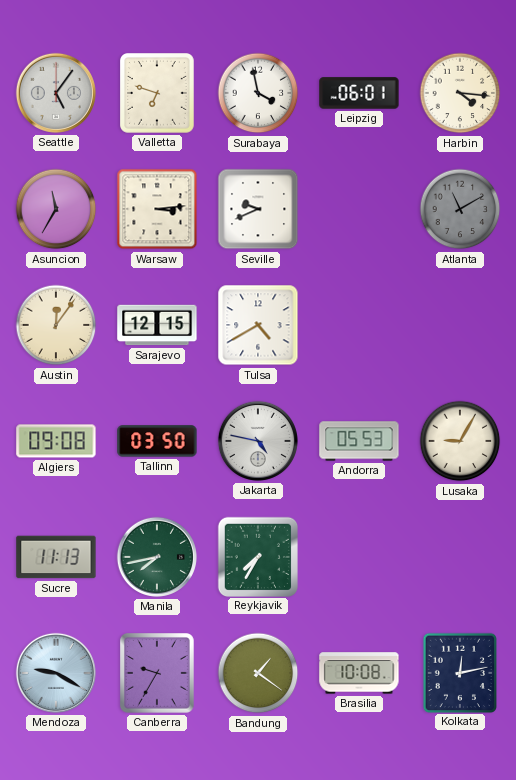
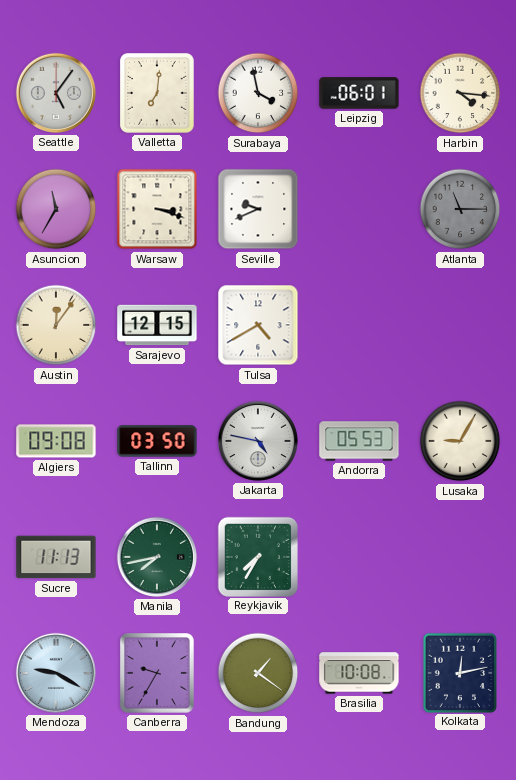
Valletta: 6:48 -> 7:01 (158, 94)
Warsaw: 3:14 -> 3:18 (157, 209)
Atlanta: 11:10 -> 11:15 (460, 209)
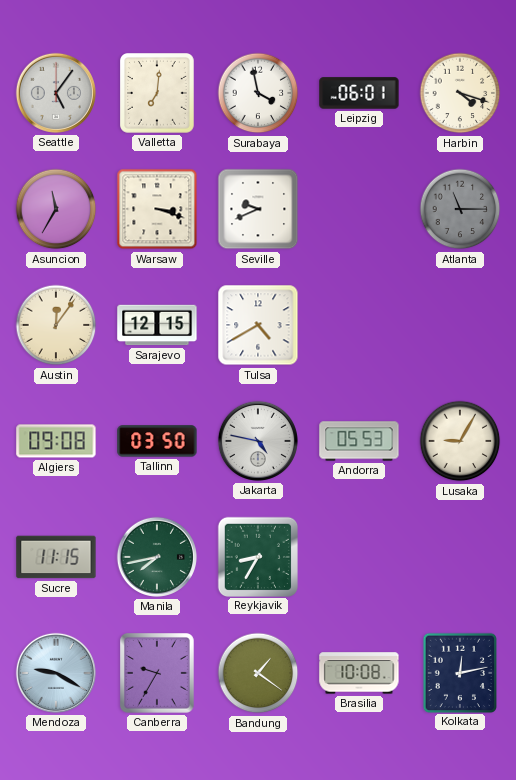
Harbin: 4:16 -> 4:18 (460, 93)
Sucre: 11:13 -> 11:15 (56, 557)
Reykjavik: 7:35 -> 8:35 (257, 556)
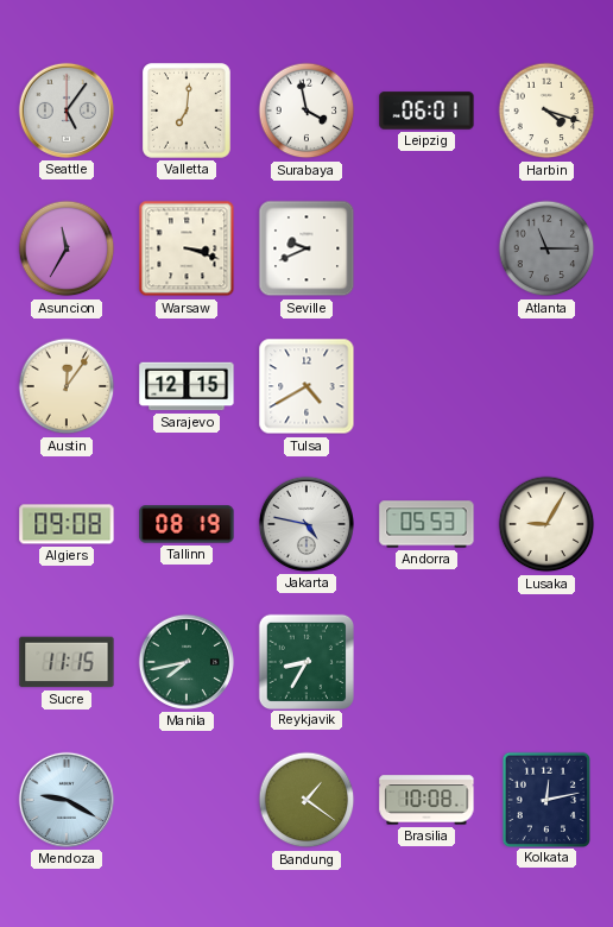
Tallinn: 03:50 -> 08:19 (187, 524)
Canberra: 9:35 -> none (158, 674)
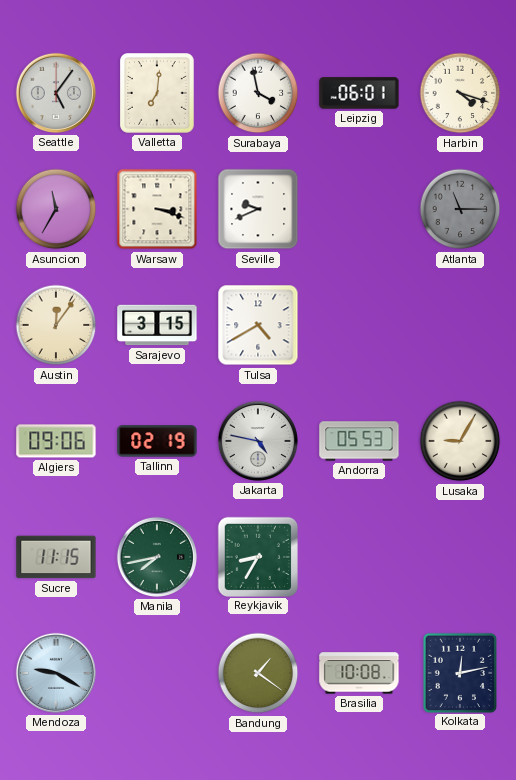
Sarajevo: 12:15 -> 3:15 (157, 325)
Algiers: 09:08 -> 09:06 (56, 441)
Tallinn: 08:19 -> 02:19 (157, 441)
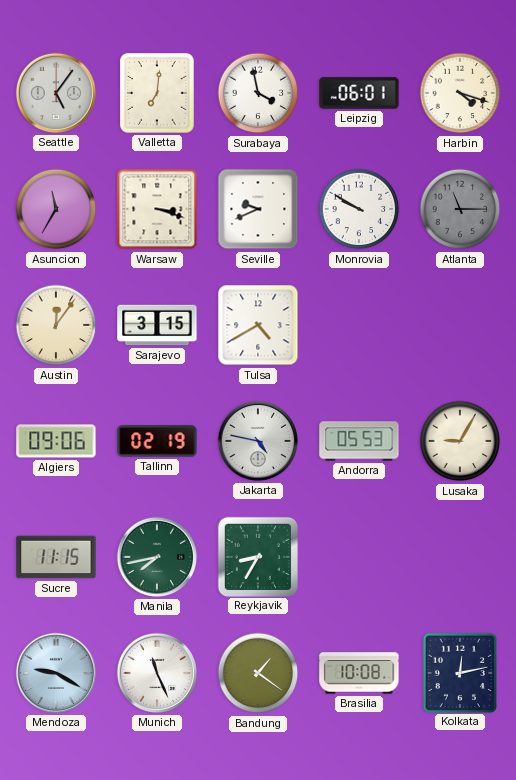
Monrovia: none -> 9:50 (359, 209)
Munich: none -> 11:26 (157, 673)
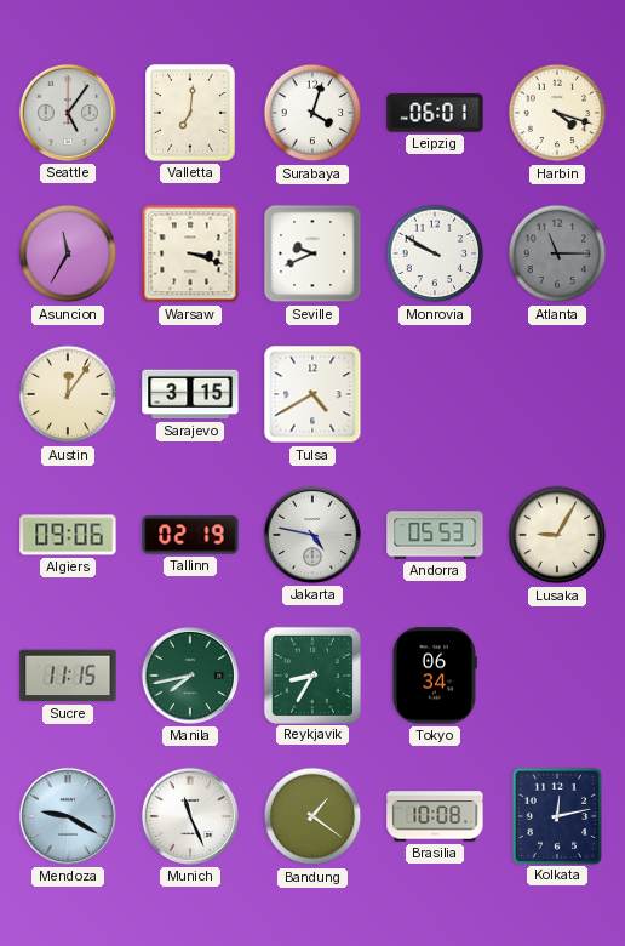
Surabaya: 3:58 -> 4:03 (312, 113)
Tokyo: none -> 06:34 (434, 676)
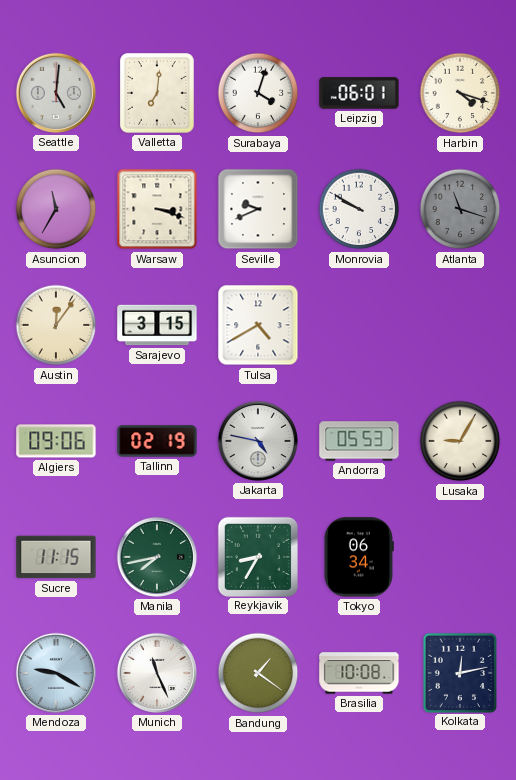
Seattle: 5:06 -> 5:01 (56, 93)
Atlanta: 11:15 -> 11:18 (460, 209)
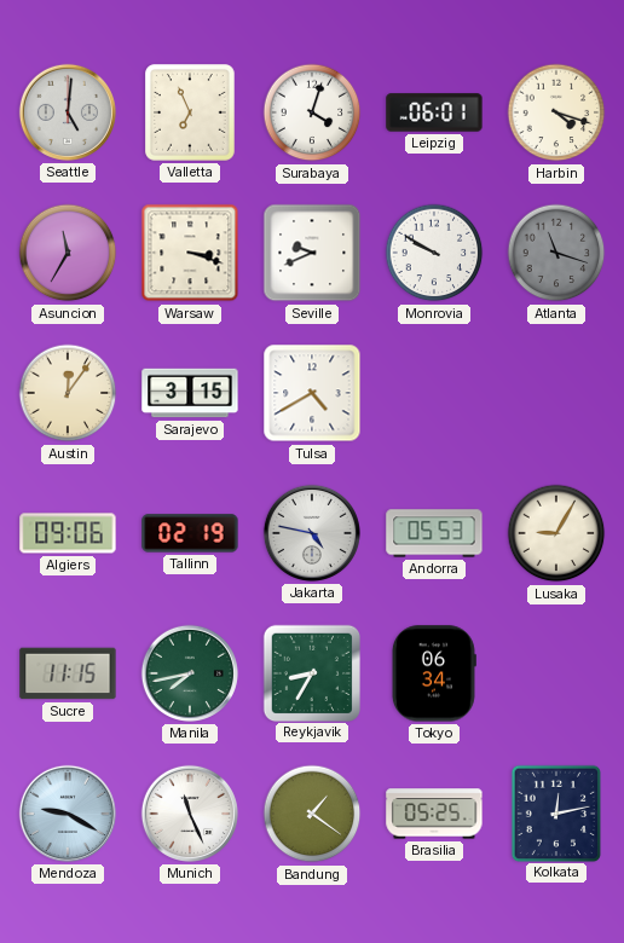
Valletta: 7:01 -> 6:56 (191, 114)
Brasilia: 10:08 -> 05:25 (434, 814)
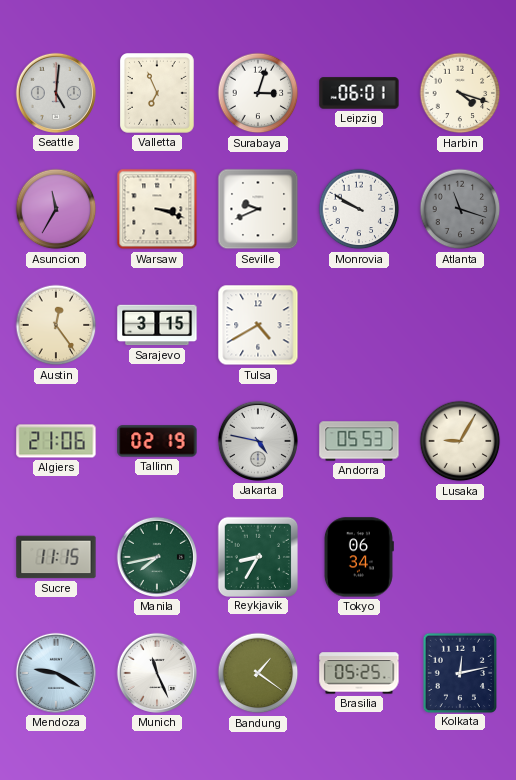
Surabaya: 4:03 -> 3:03 (258, 93)
Austin: 12:06 -> 12:24 (56, 325)
Algiers: 09:06 -> 21:06 (56, 441)
